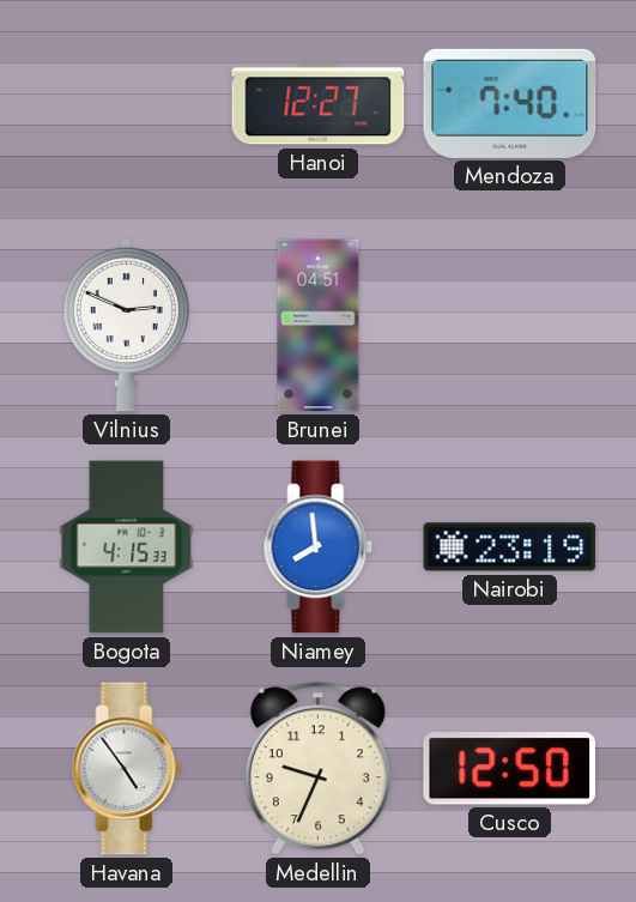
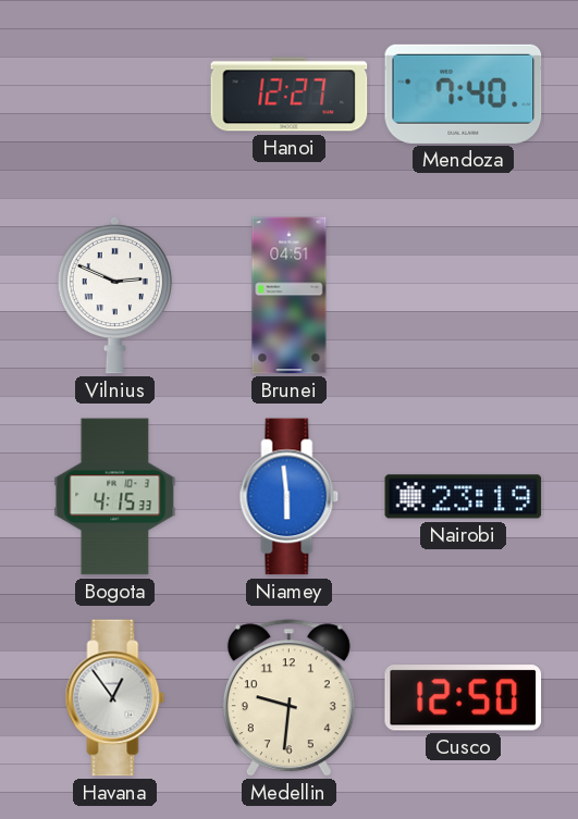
Niamey: 7:59 -> 5:59 (290, 497)
Havana: 4:54 -> 12:54 (115, 698)
Medellin: 9:34 -> 9:31 (288, 698)
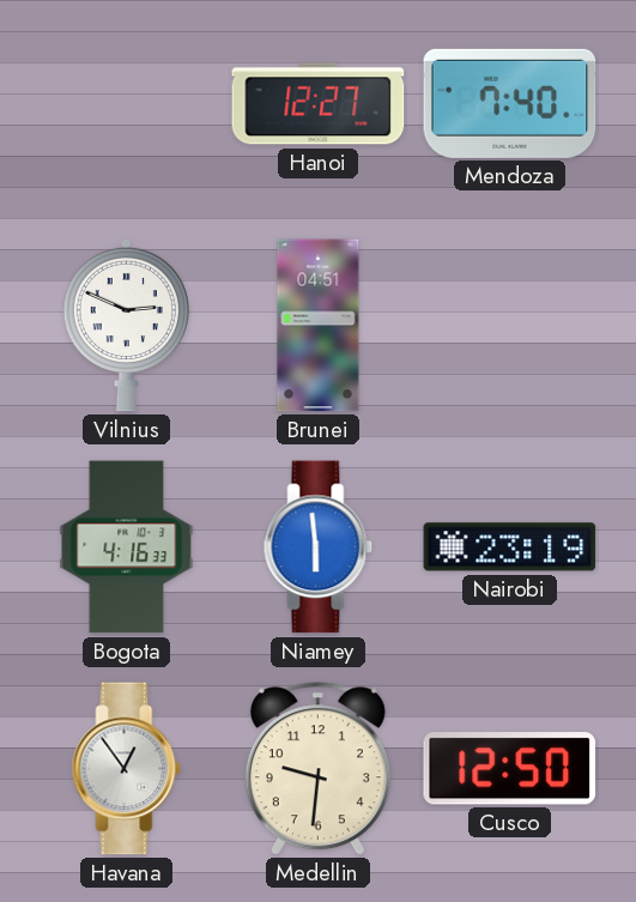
Bogota: 4:15 -> 4:16 (127, 547)
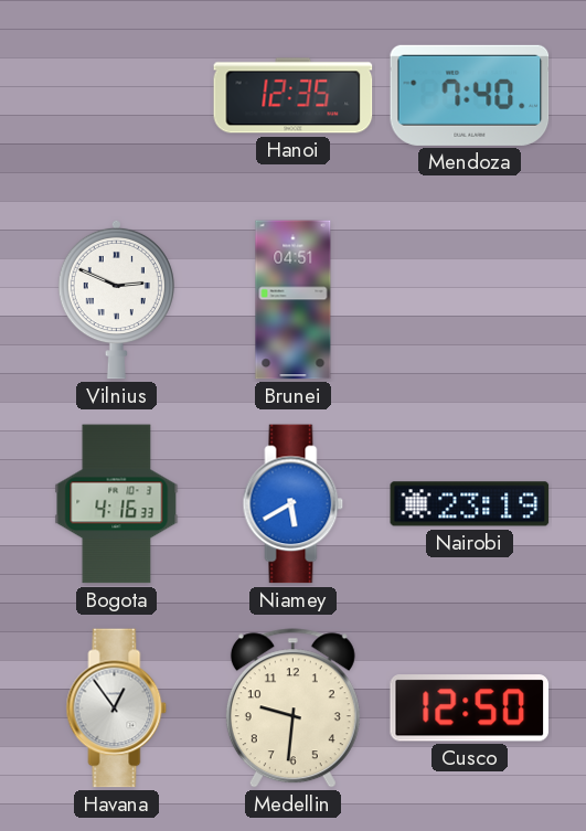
Hanoi: 12:27 -> 12:35 (294, 96)
Niamey: 5:59 -> 5:40 (294, 504)
